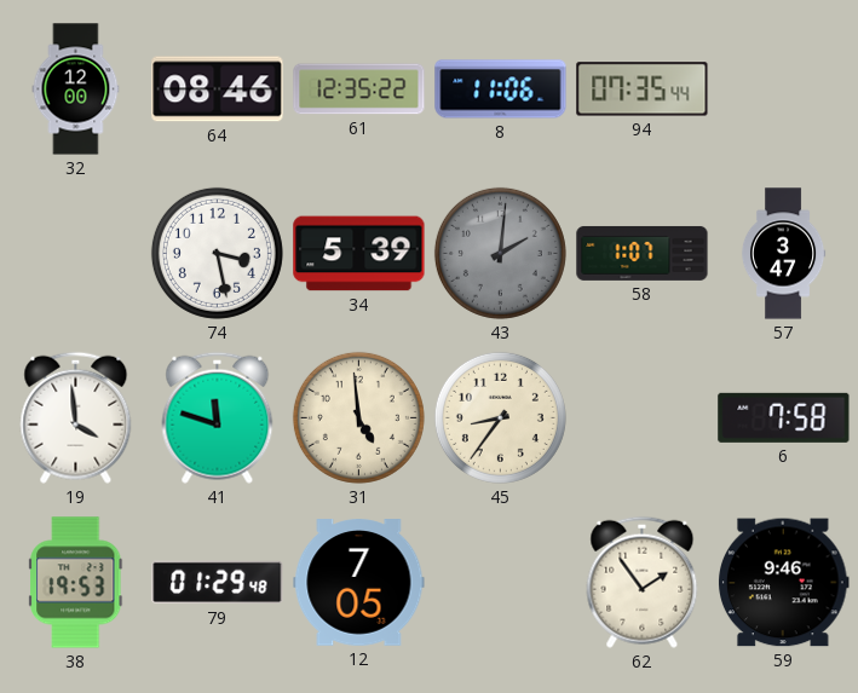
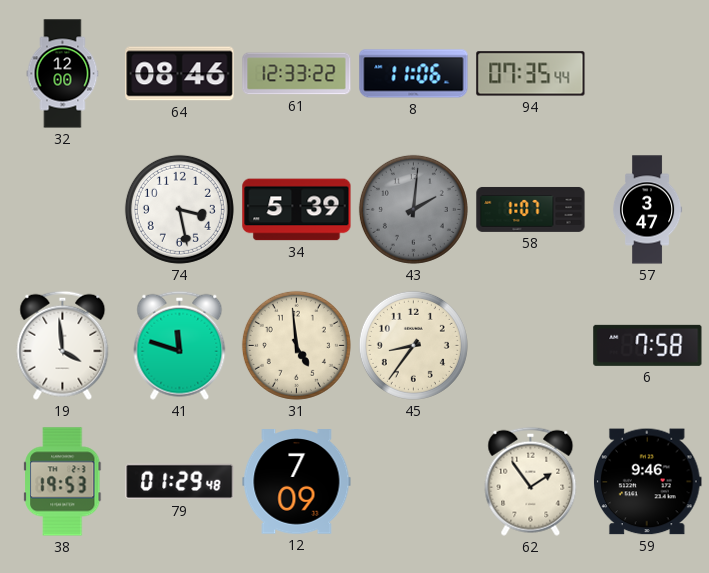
61: 12:35 -> 12:33 (297, 74)
12: 7:05 -> 7:09 (297, 482)
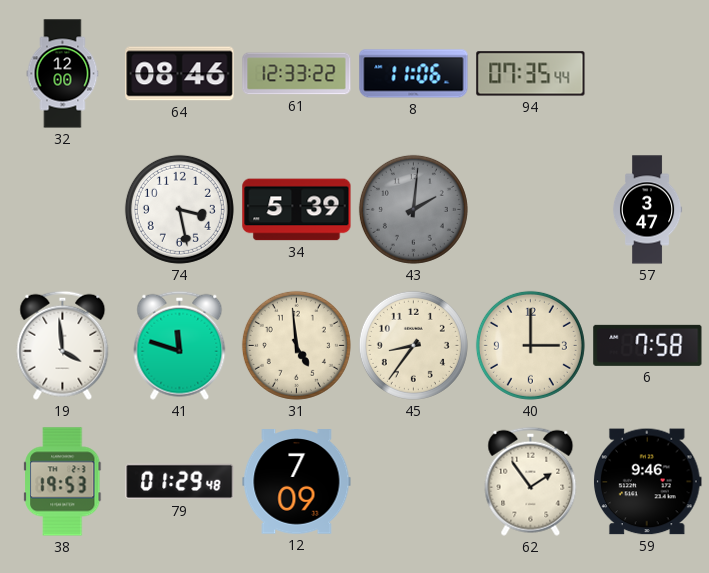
58: 1:07 -> none (531, 209)
40: none -> 3:00 (530, 345)
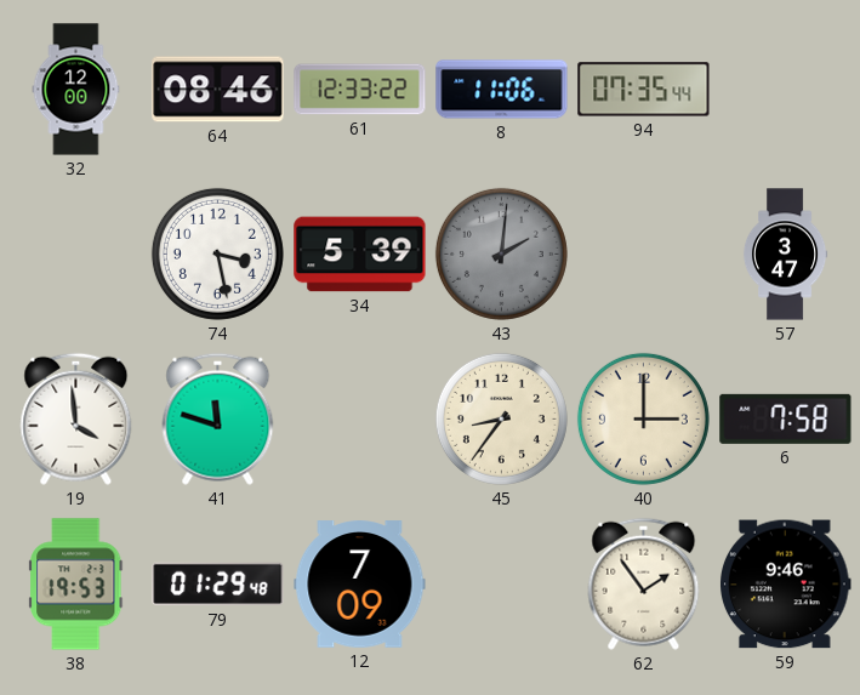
31: 4:59 -> none (296, 345)
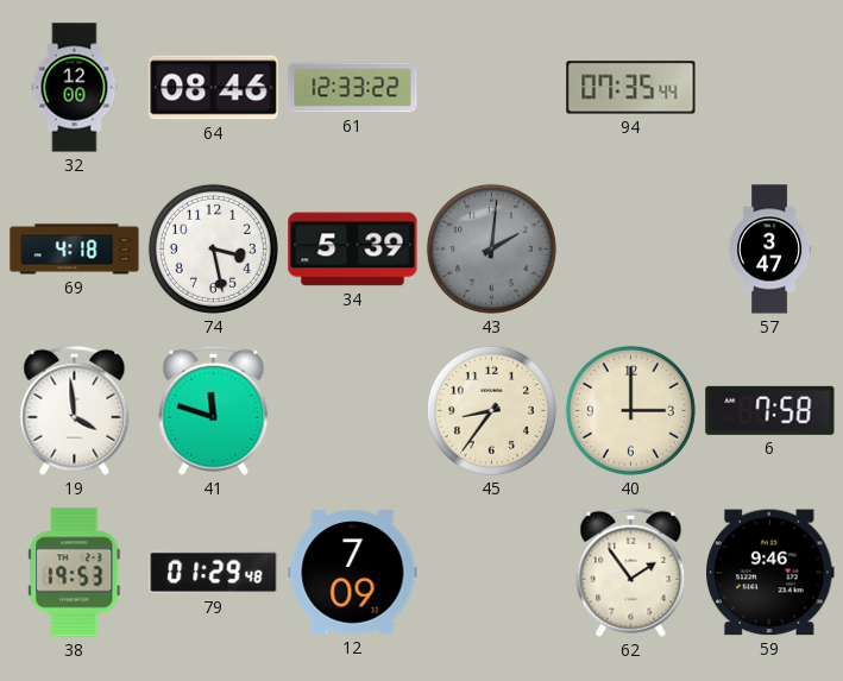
8: 11:06 -> none (502, 90)
69: none -> 4:18 (75, 250)
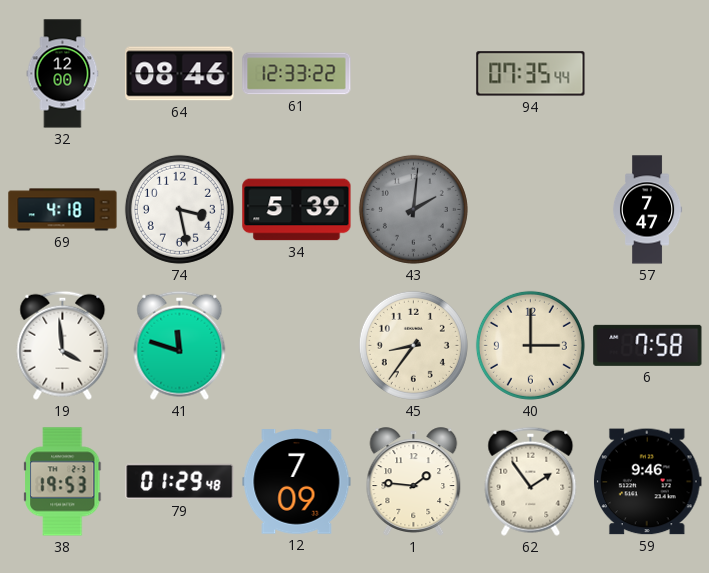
57: 3:47 -> 7:47 (647, 210)
1: none -> 1:46 (414, 482)
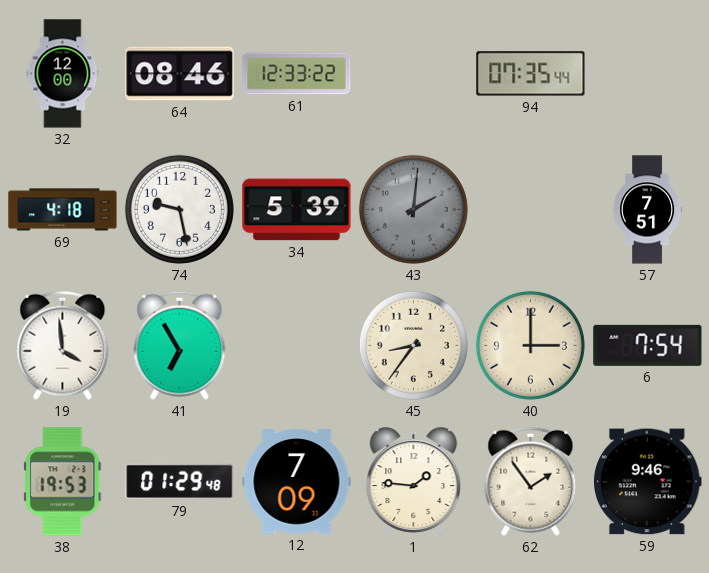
74: 3:28 -> 9:28 (179, 209)
57: 7:47 -> 7:51 (647, 210)
41: 11:48 -> 6:55 (180, 345)
6: 7:58 -> 7:54 (648, 345)
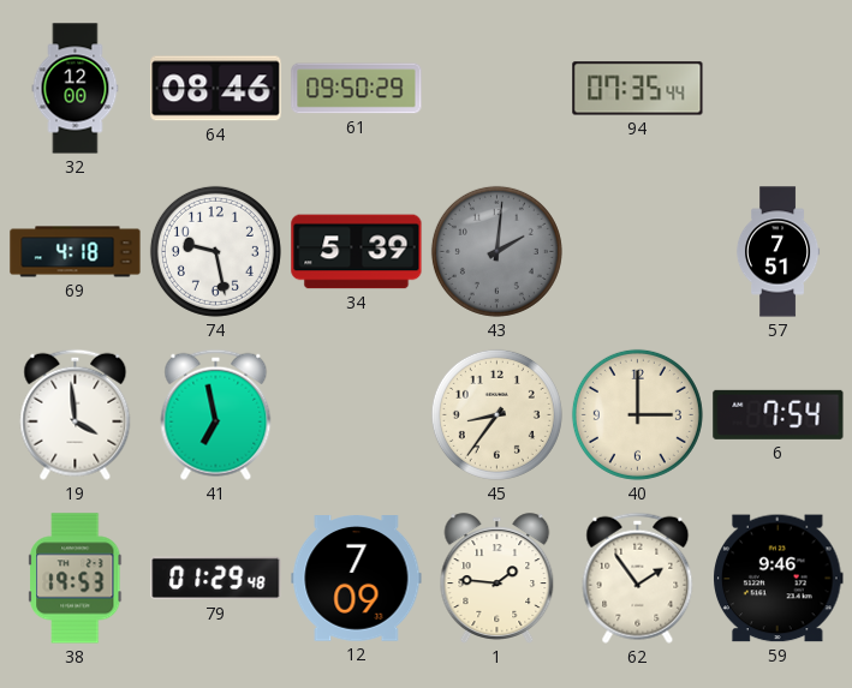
61: 12:33 -> 09:50 (357, 89)
41: 6:55 -> 6:58 (216, 414)
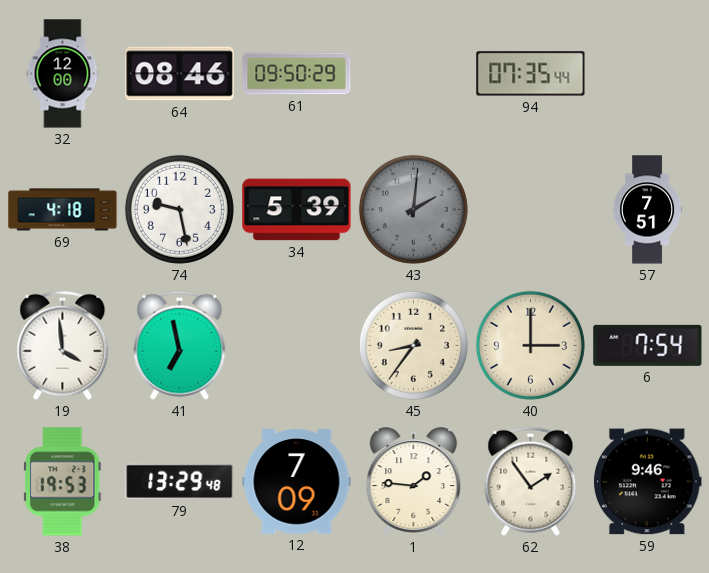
79: 01:29 -> 13:29 (180, 482)
